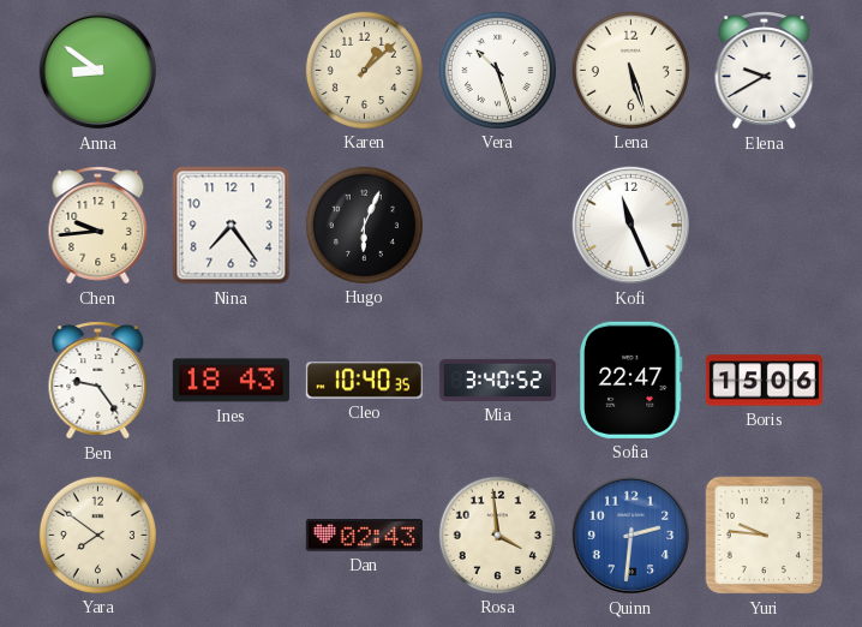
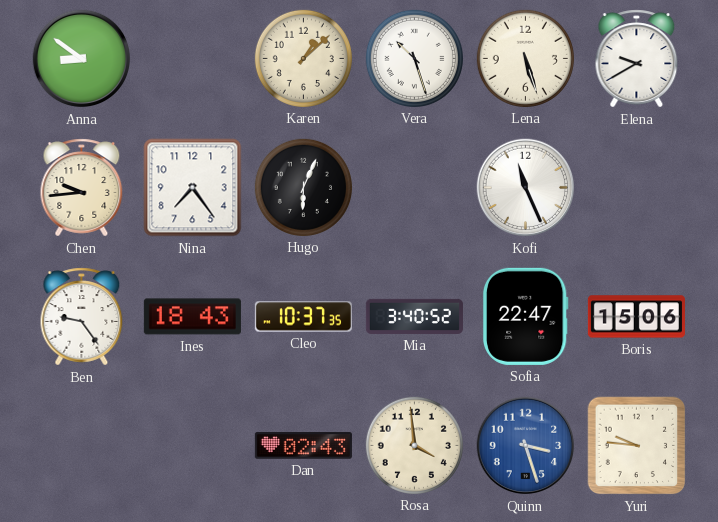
Cleo: 10:40 -> 10:37 (303, 317)
Yara: 7:51 -> none (97, 535)
Quinn: 2:31 -> 3:27 (526, 446)
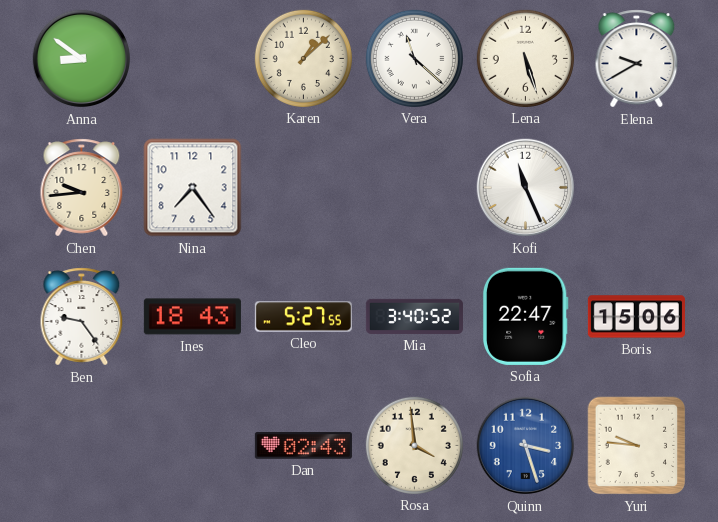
Vera: 10:27 -> 11:22 (414, 58)
Hugo: 6:04 -> none (303, 187)
Cleo: 10:37 -> 5:27 (303, 317)
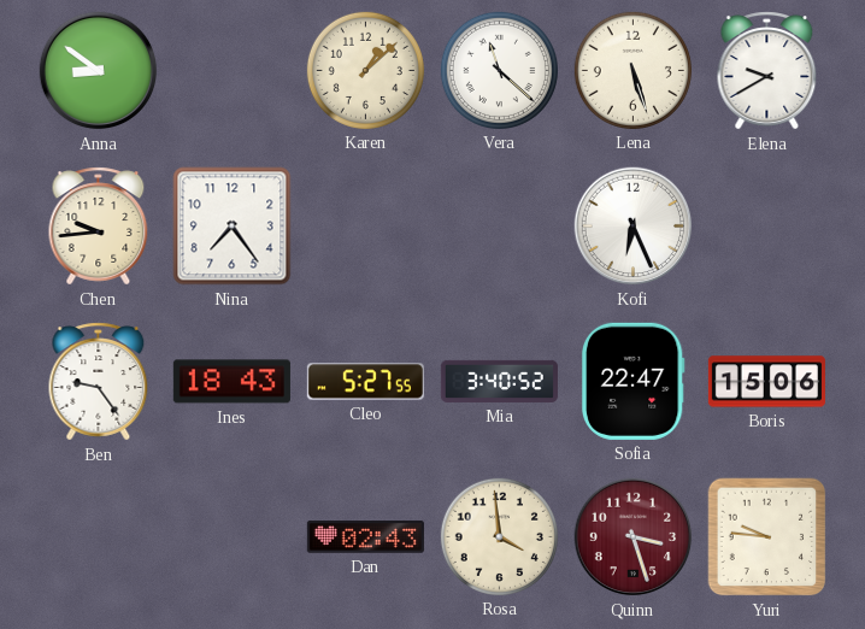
Kofi: 11:26 -> 6:26 (634, 227)
Quinn dial: blue -> burgundy (634, 537)
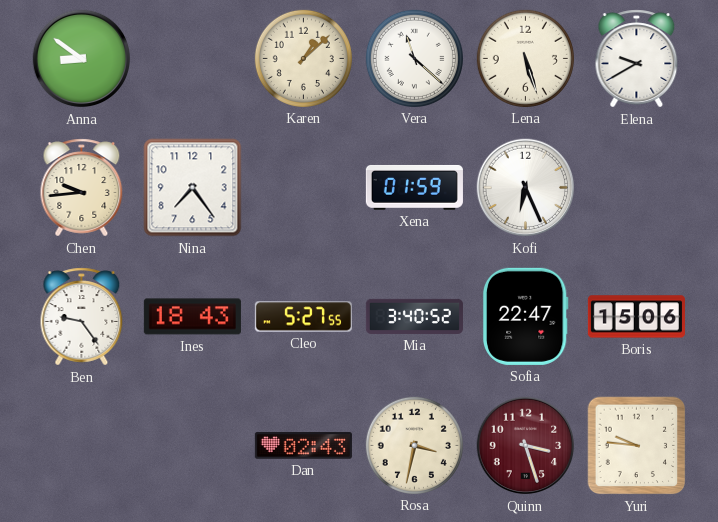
Xena: none -> 01:59 (414, 187)
Rosa: 3:59 -> 3:32 (414, 445)
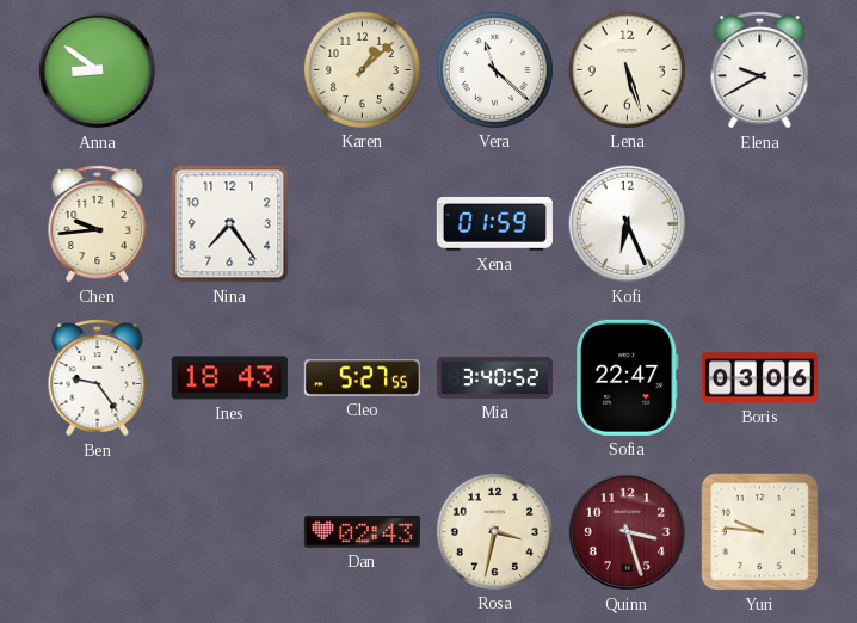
Boris: 15:06 -> 03:06 (759, 378)
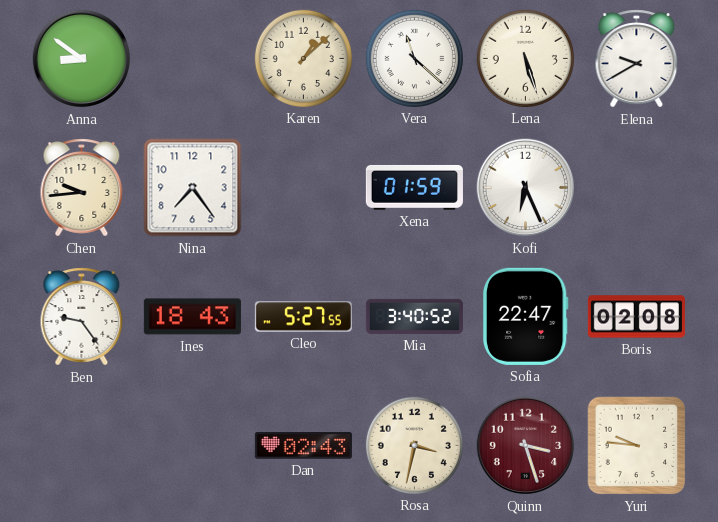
Boris: 03:06 -> 02:08 (636, 317)
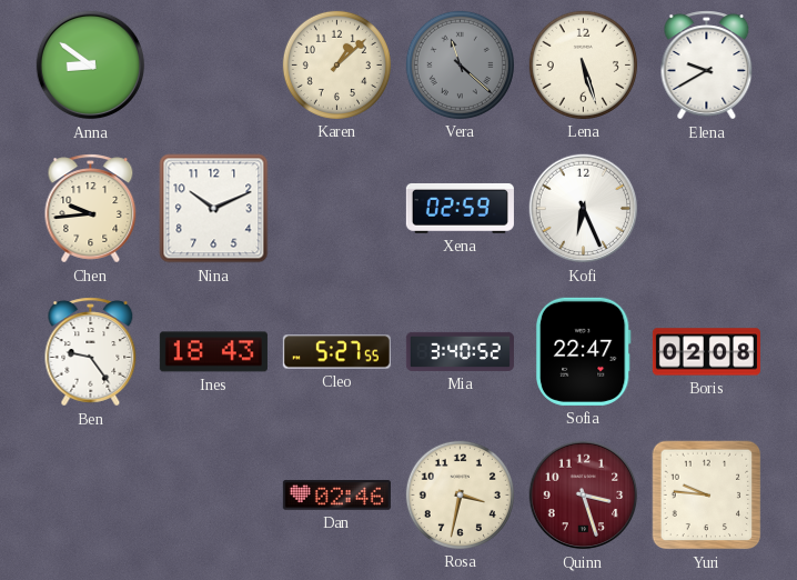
Vera dial: white -> grey (460, 64)
Nina: 7:24 -> 10:11 (214, 209)
Xena: 01:59 -> 02:59 (460, 208)
Dan: 02:43 -> 02:46 (336, 496)
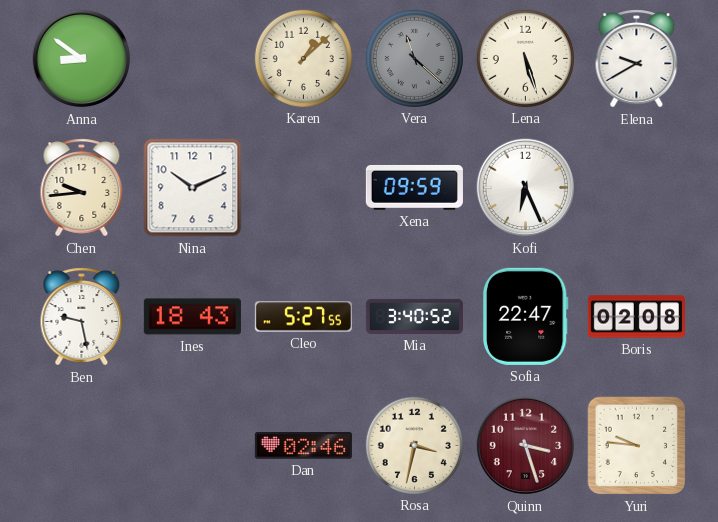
Xena: 02:59 -> 09:59 (414, 187)
Ben: 9:24 -> 9:28 (82, 317)
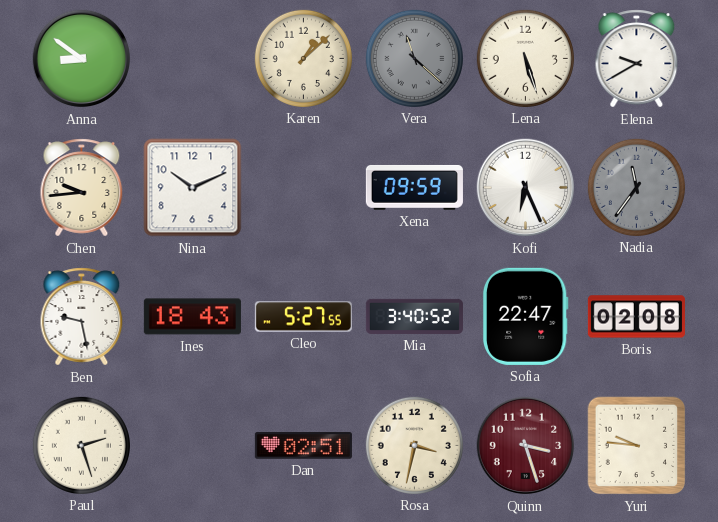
Nadia: none -> 11:36 (636, 187)
Paul: none -> 2:27 (81, 445)
Dan: 02:46 -> 02:51 (303, 446)
